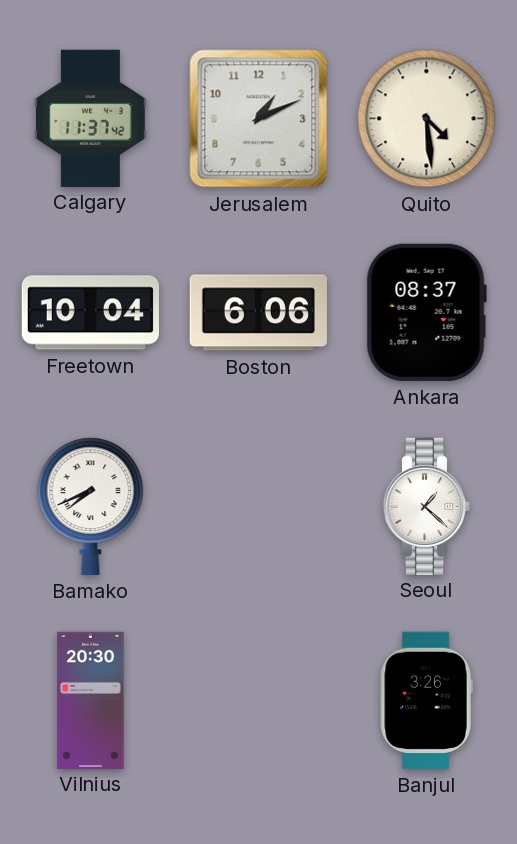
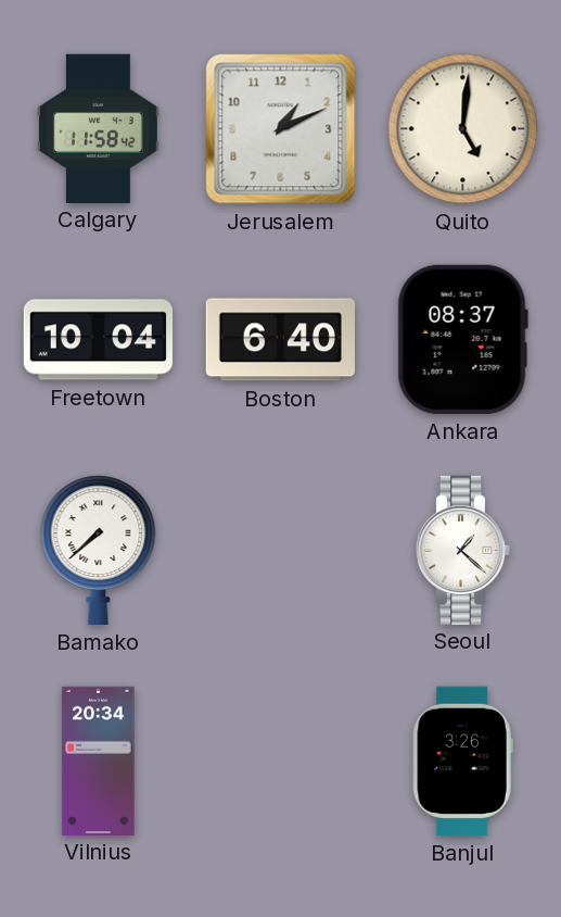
Calgary: 11:37 -> 11:58 (98, 128)
Quito: 4:29 -> 5:01 (463, 129)
Boston: 6:06 -> 6:40 (280, 340)
Bamako: 7:41 -> 7:38 (99, 550)
Vilnius: 20:30 -> 20:34 (99, 761)
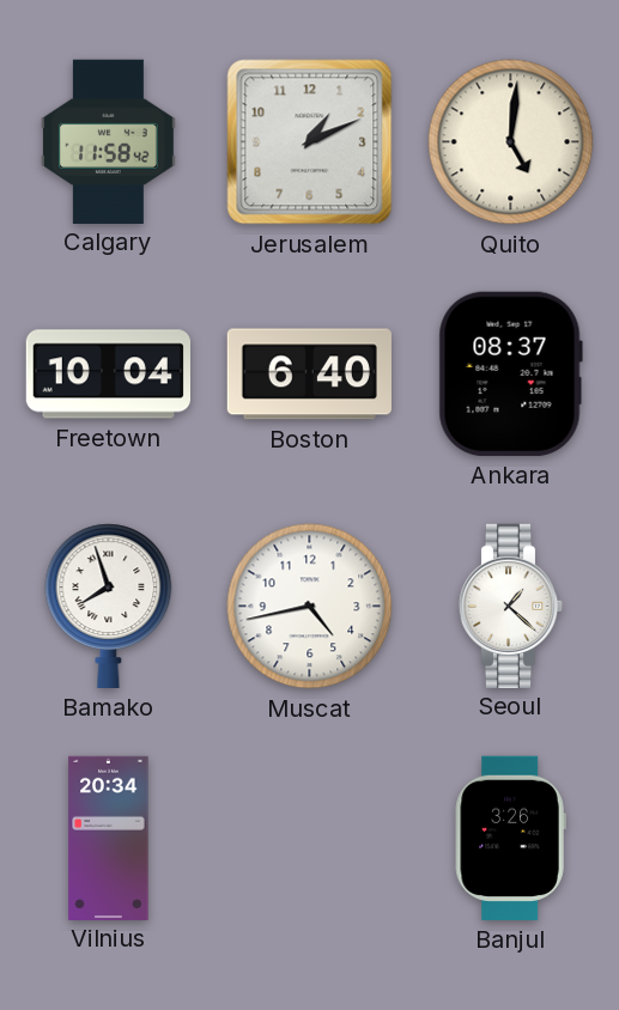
Bamako: 7:38 -> 7:57 (109, 606)
Muscat: none -> 4:43 (310, 607)
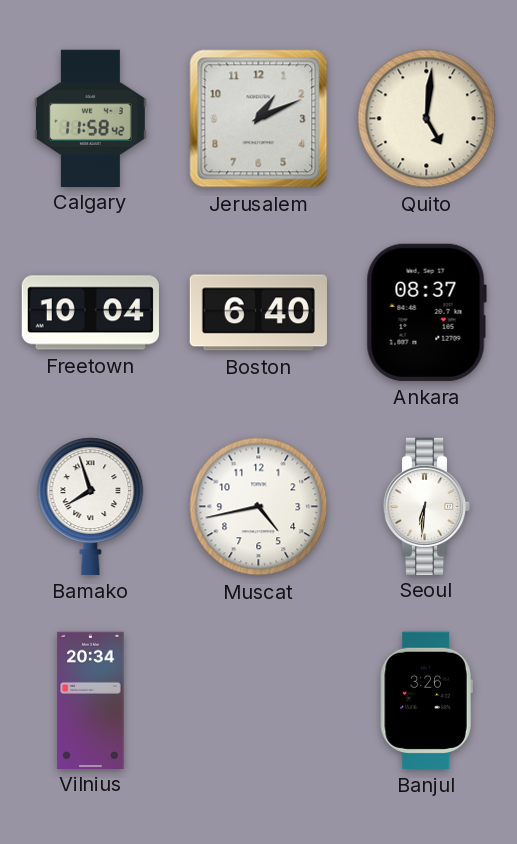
Seoul: 1:22 -> 6:31 (427, 506)
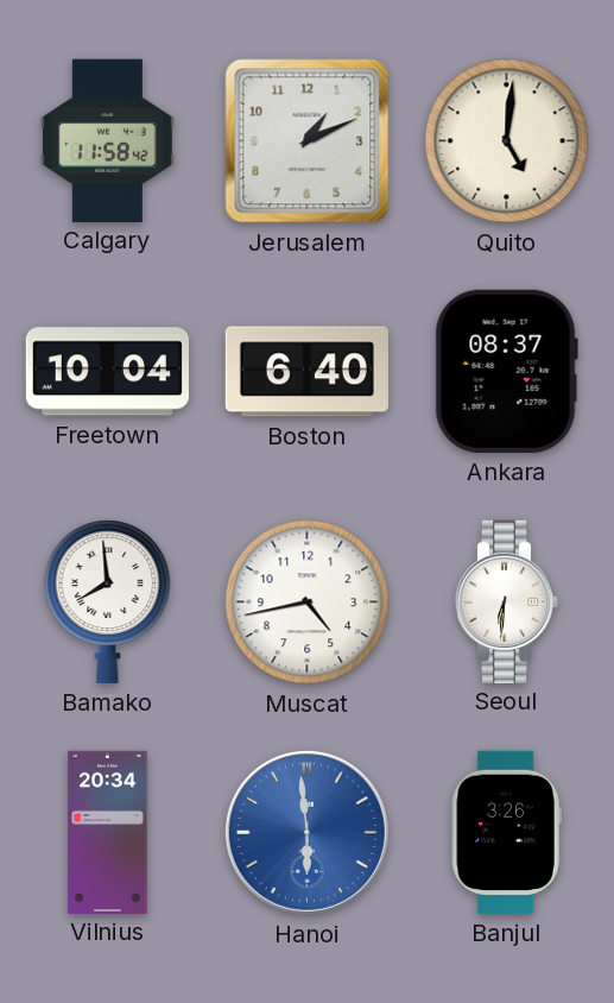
Bamako: 7:57 -> 7:59 (108, 601)
Hanoi: none -> 5:59 (306, 832)
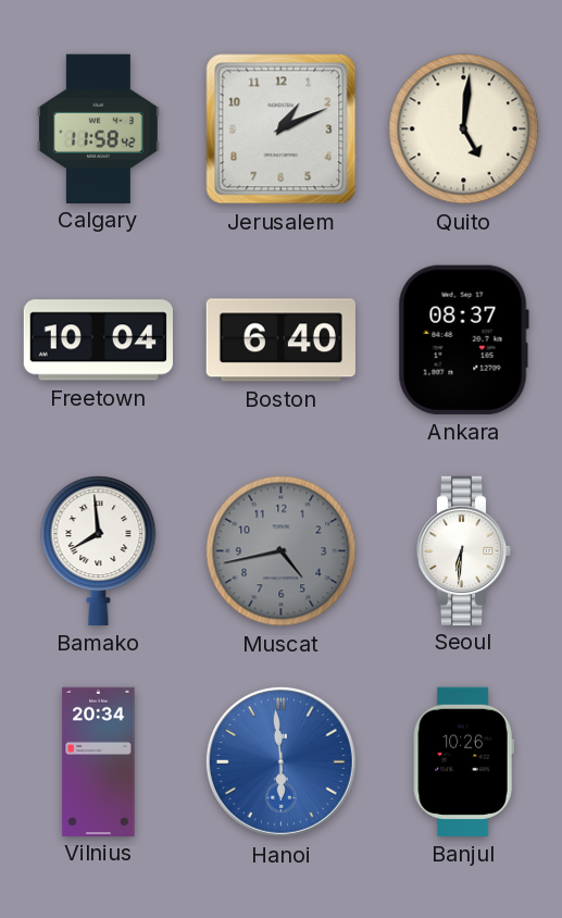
Muscat dial: white -> grey (282, 551)
Banjul: 3:26 -> 10:26 (463, 761)
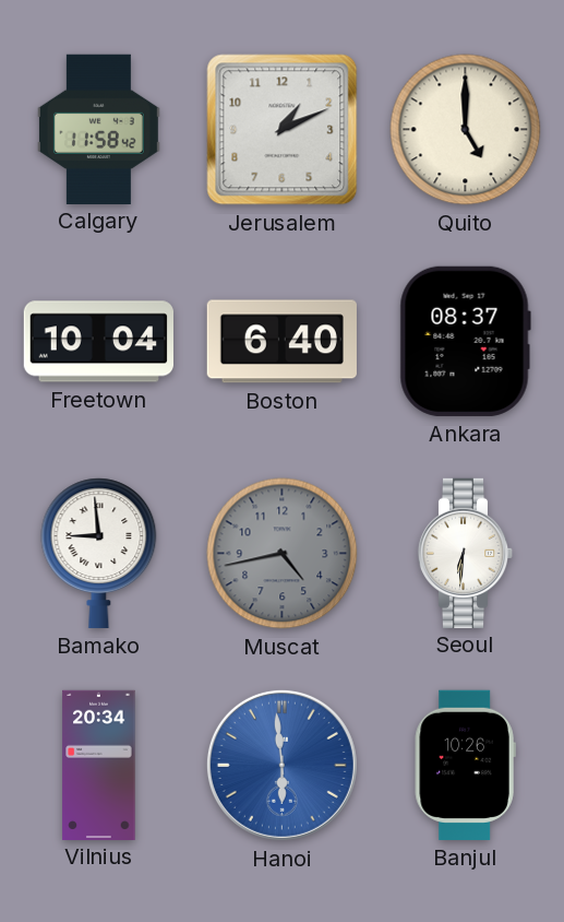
Quito: 5:01 -> 5:00 (466, 130)
Bamako: 7:59 -> 8:59 (99, 553)
